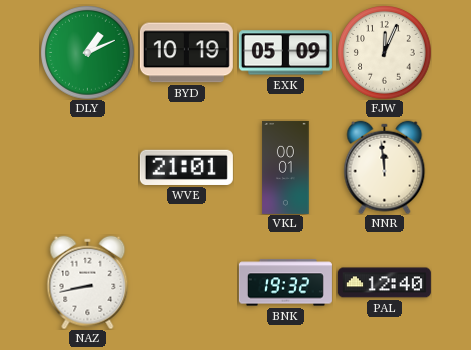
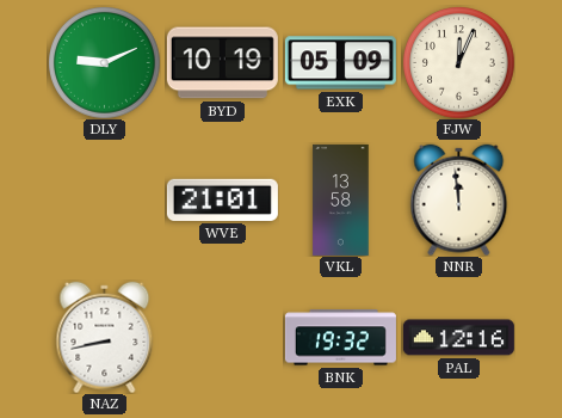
DLY: 1:11 -> 9:11 (105, 63)
VKL: 00:01 -> 13:58 (341, 199)
PAL: 12:40 -> 12:16 (458, 338)
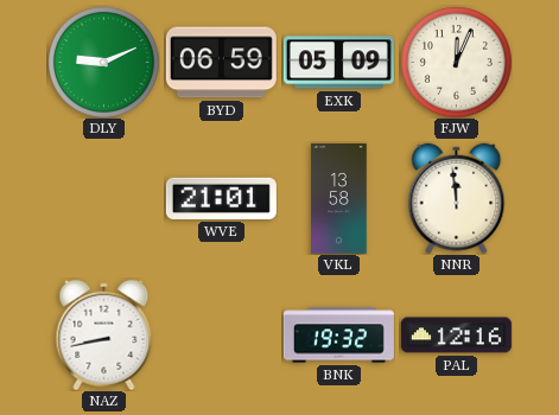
BYD: 10:19 -> 06:59 (221, 63)
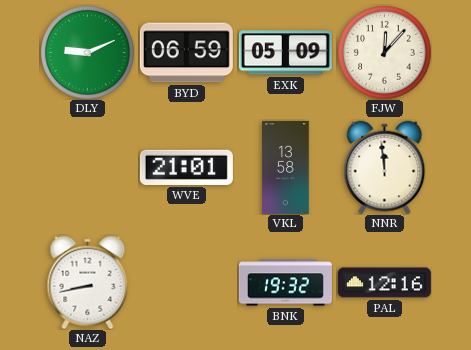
FJW: 12:04 -> 12:07 (385, 53)
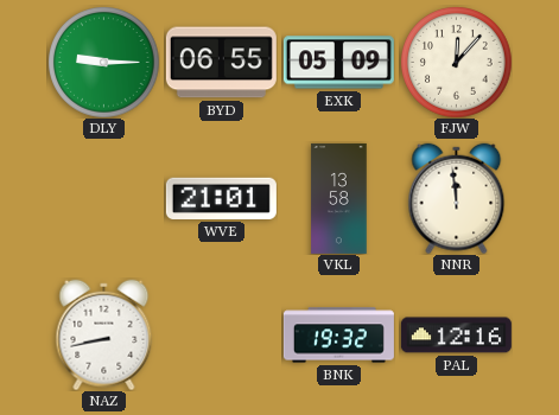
DLY: 9:11 -> 9:15 (104, 63)
BYD: 06:59 -> 06:55 (221, 63)
